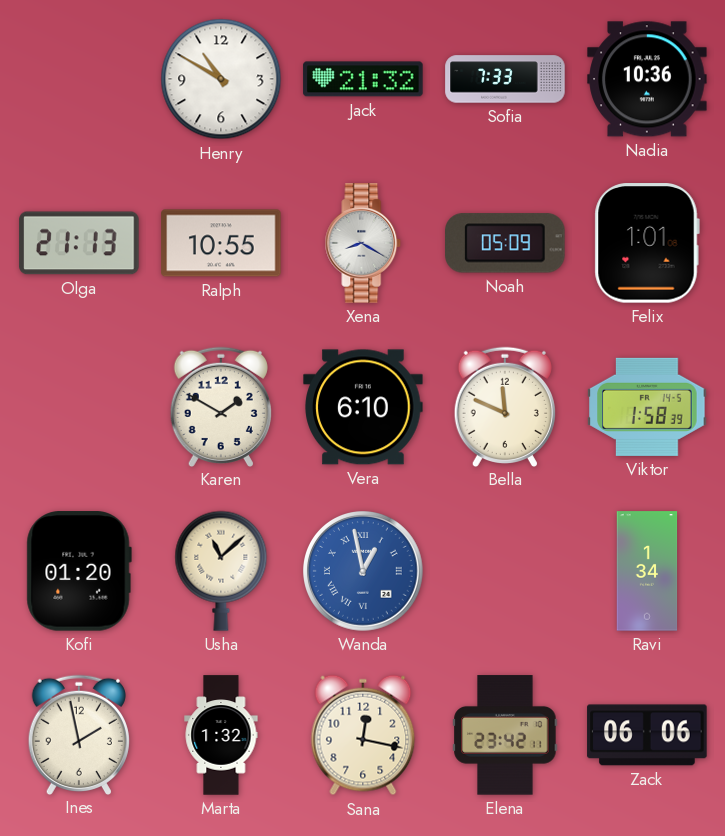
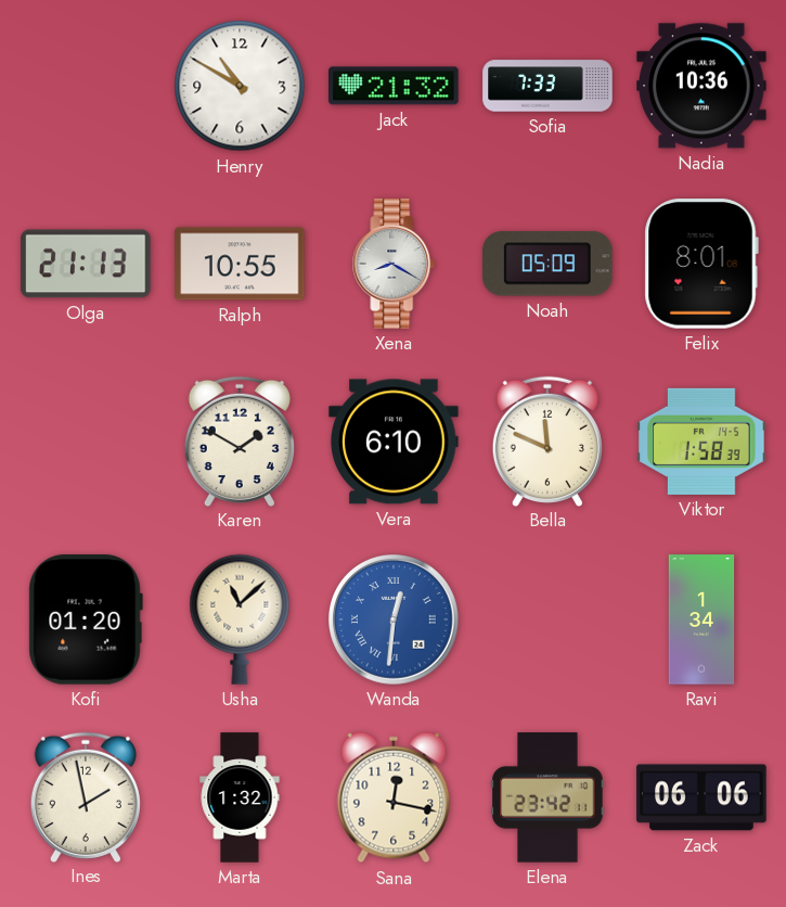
Felix: 1:01 -> 8:01 (701, 264)
Wanda: 12:58 -> 12:31 (395, 621)
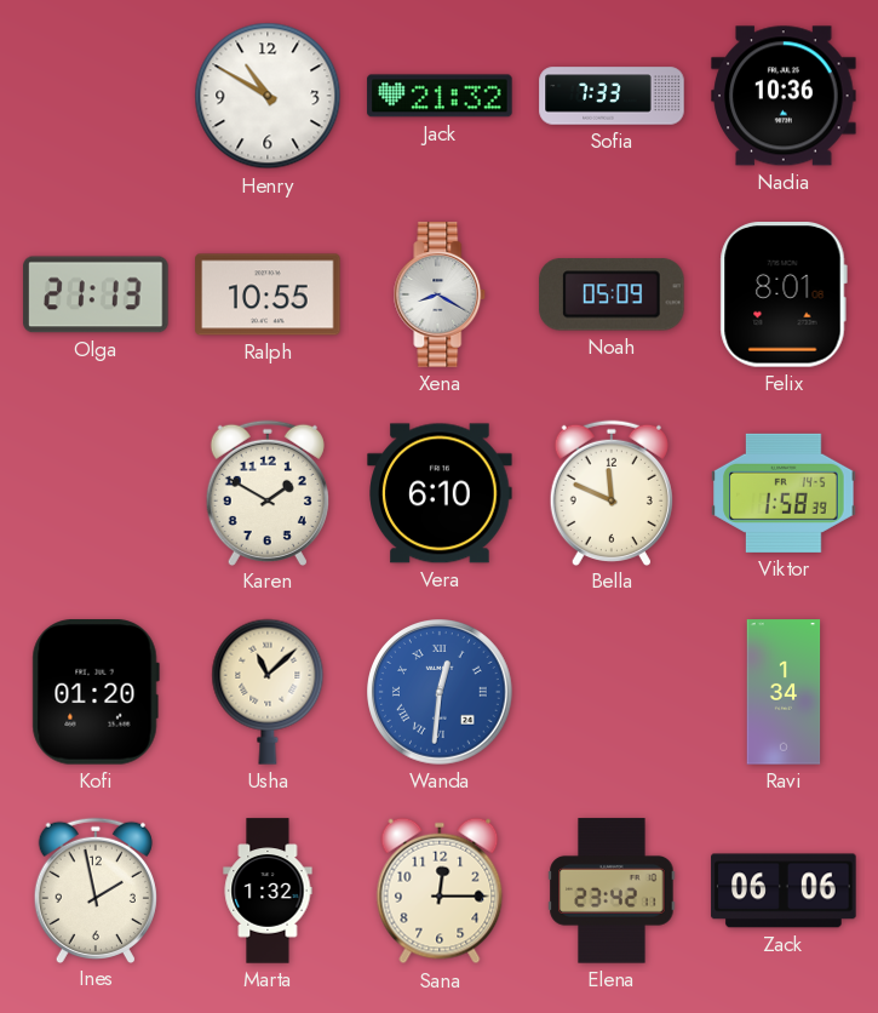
Sana: 12:17 -> 12:15 (440, 891)
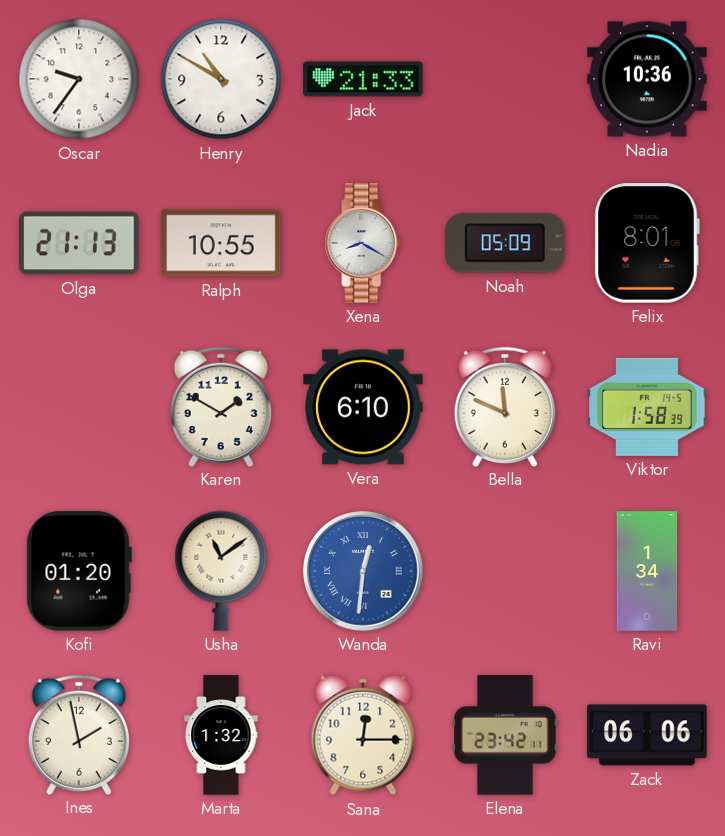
Oscar: none -> 9:36 (79, 79)
Jack: 21:32 -> 21:33 (363, 79)
Sofia: 7:33 -> none (612, 96)
Usha: 11:08 -> 11:09 (221, 571)
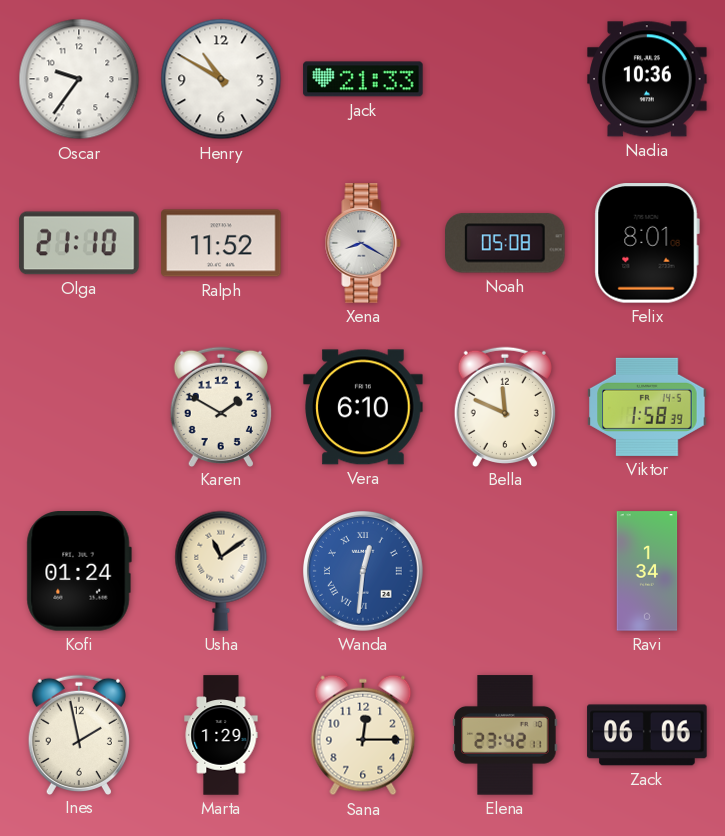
Olga: 21:13 -> 21:10 (79, 243)
Ralph: 10:55 -> 11:52 (221, 243)
Noah: 05:09 -> 05:08 (505, 243)
Kofi: 01:20 -> 01:24 (79, 571)
Marta: 1:32 -> 1:29 (221, 735)
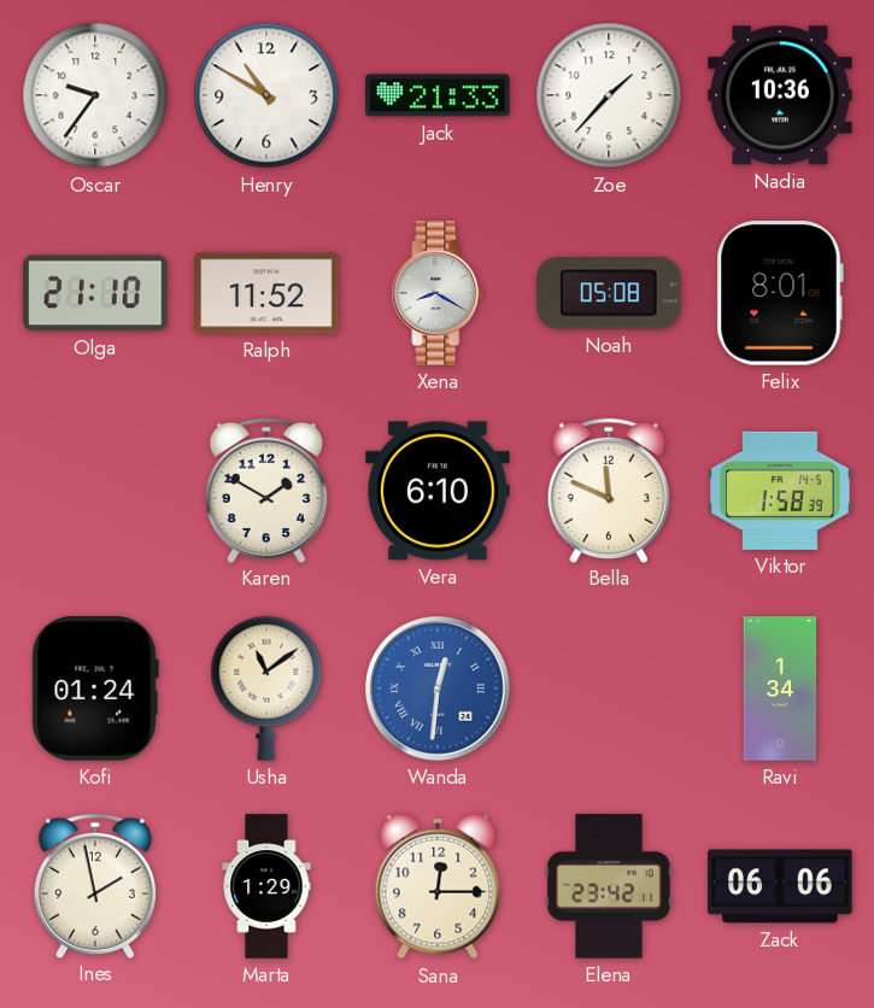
Zoe: none -> 1:37 (609, 95)
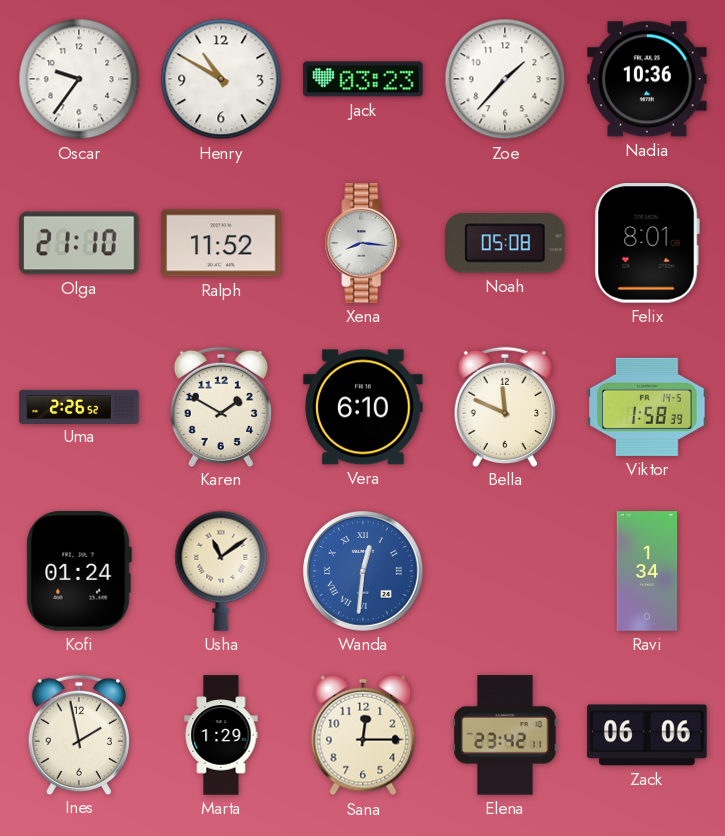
Jack: 21:33 -> 03:23 (363, 79)
Xena: 8:20 -> 8:16 (363, 243)
Uma: none -> 2:26 (79, 406)
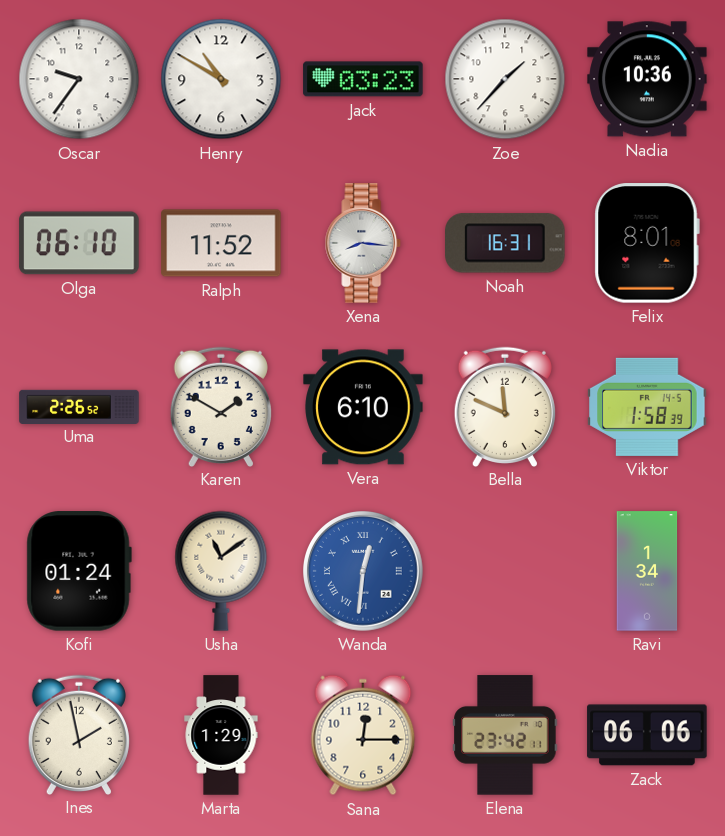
Olga: 21:10 -> 06:10 (79, 243)
Noah: 05:08 -> 16:31 (505, 243)
